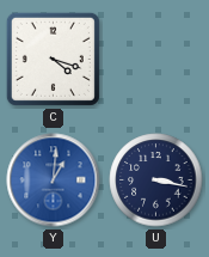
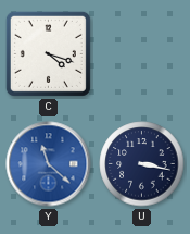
Y: 1:01 -> 11:22 (49, 164)
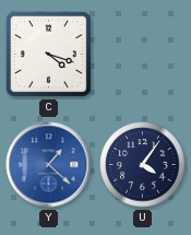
Y: 11:22 -> 1:22 (49, 165)
U: 3:17 -> 4:06 (143, 165)
